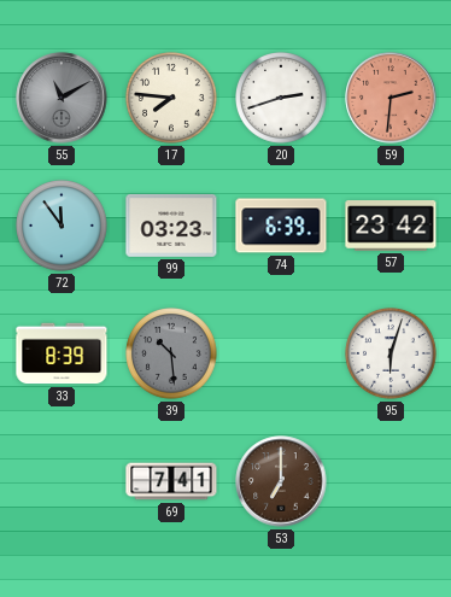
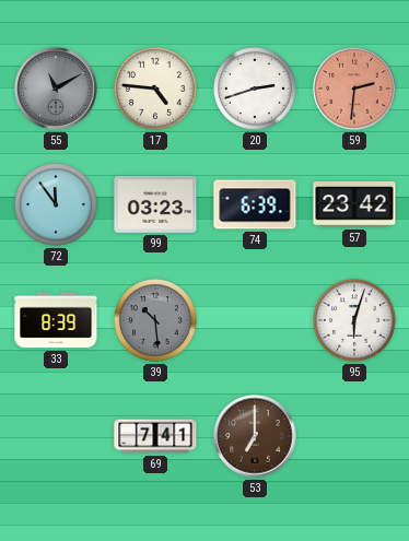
17: 7:46 -> 4:46 (156, 90)
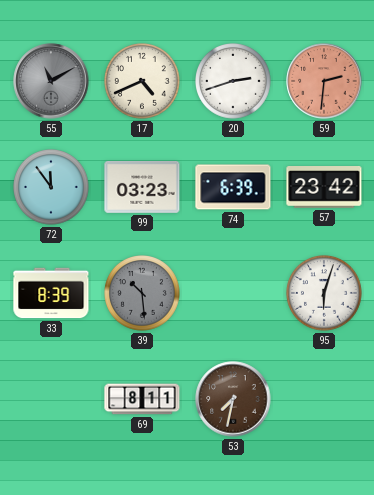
17: 4:46 -> 4:41 (143, 82)
69: 7:41 -> 8:11 (142, 399)
53: 7:00 -> 7:32 (233, 399)
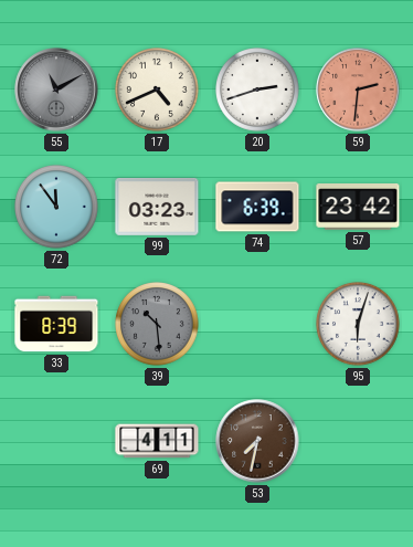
69: 8:11 -> 4:11 (157, 441)
